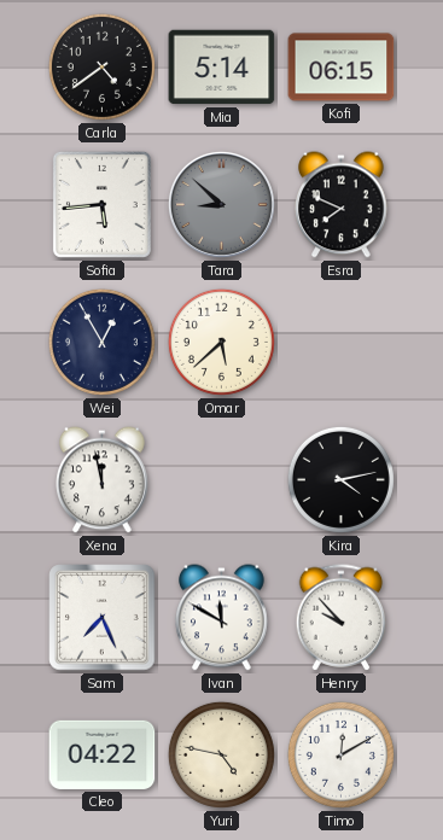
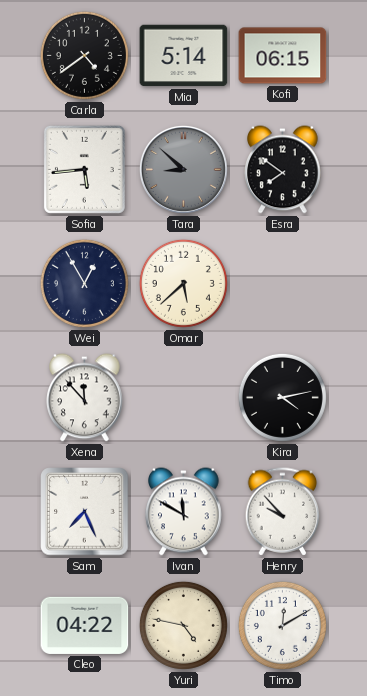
Esra: 7:49 -> 7:51 (283, 170)
Xena: 11:58 -> 11:53 (85, 398)
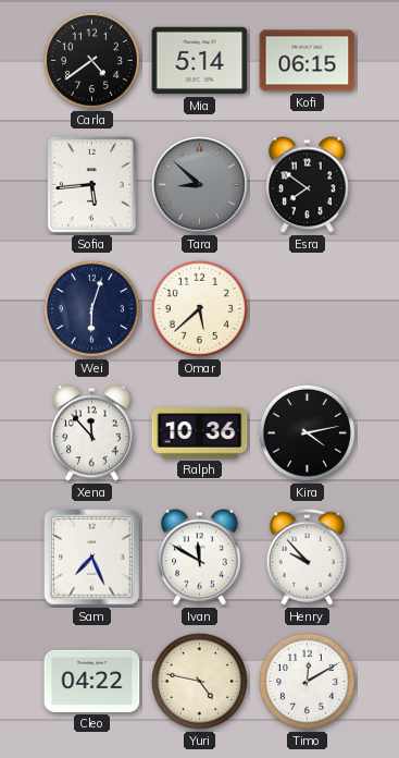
Wei: 12:55 -> 6:03 (91, 308)
Ralph: none -> 10:36 (200, 433)
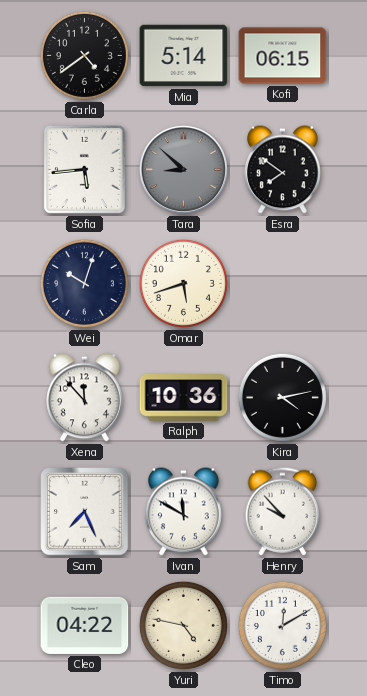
Wei: 6:03 -> 10:03 (84, 283)
Omar: 5:38 -> 5:42 (183, 283)
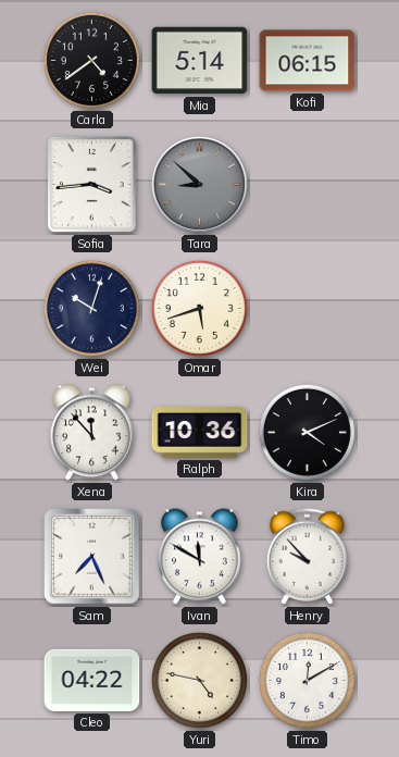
Sofia: 5:44 -> 3:44 (91, 184)
Esra: 7:51 -> none (283, 170)
Kira: 4:13 -> 4:11 (307, 432)
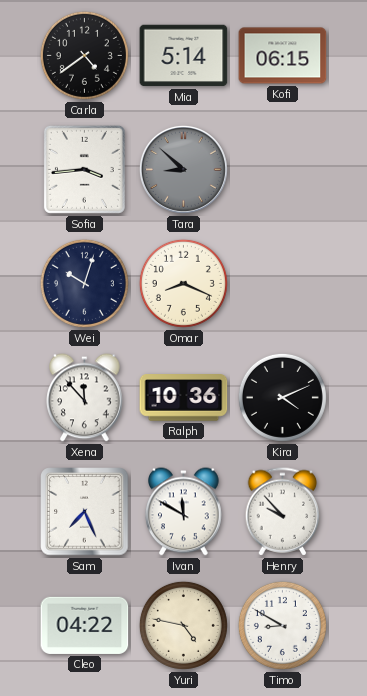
Omar: 5:42 -> 8:19 (183, 283)
Timo: 12:10 -> 8:50 (282, 625)
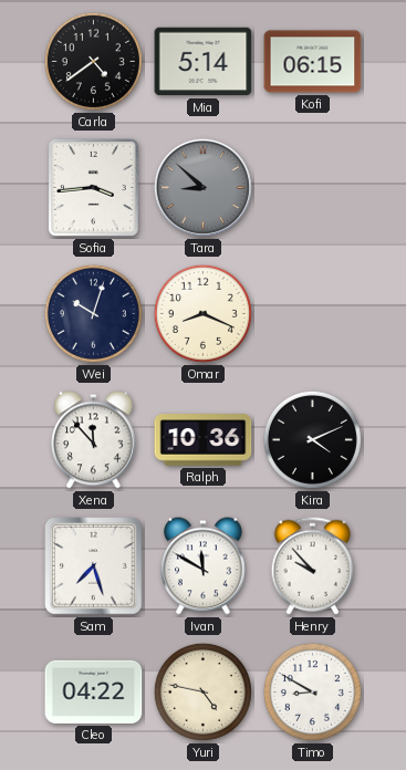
Sam: 7:26 -> 7:27 (94, 566)
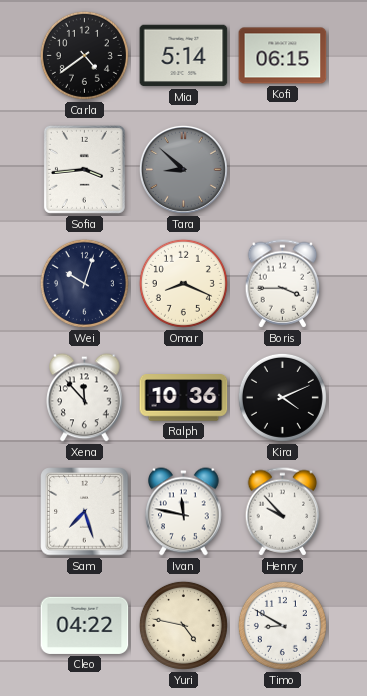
Boris: none -> 3:45 (283, 284)
Ivan: 11:50 -> 11:47 (184, 512)
